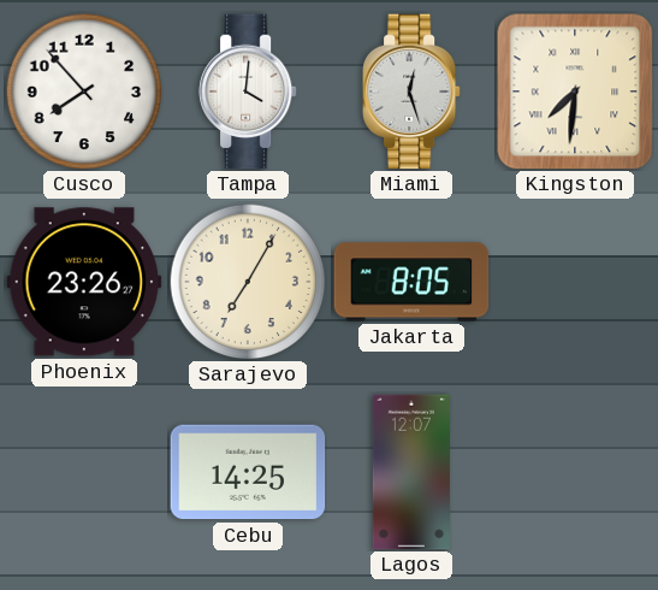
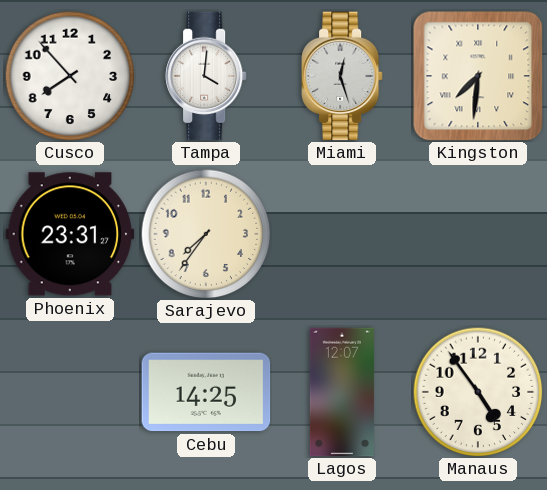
Phoenix: 23:26 -> 23:31 (70, 234)
Sarajevo: 7:05 -> 7:36 (206, 234)
Jakarta: 8:05 -> none (411, 282)
Manaus: none -> 4:54 (478, 392)
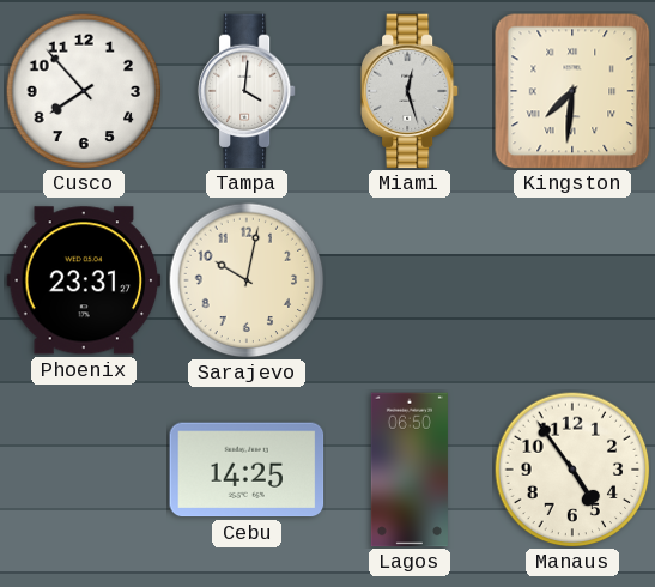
Sarajevo: 7:36 -> 10:02 (247, 280)
Lagos: 12:07 -> 06:50 (410, 470)
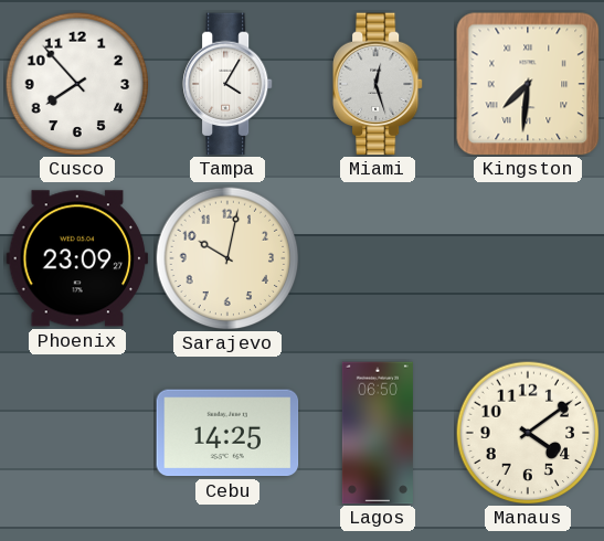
Tampa: 4:01 -> 4:05 (227, 84)
Phoenix: 23:31 -> 23:09 (77, 258)
Manaus: 4:54 -> 4:09 (528, 433)
